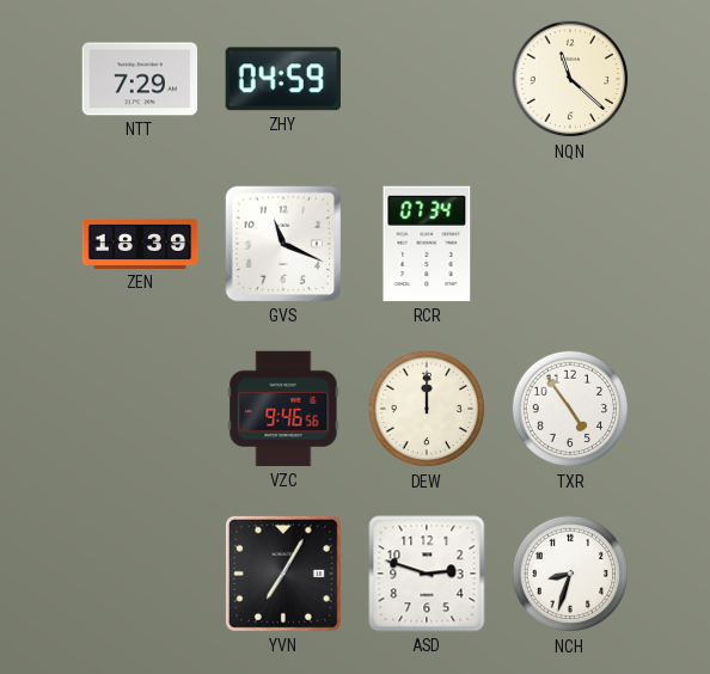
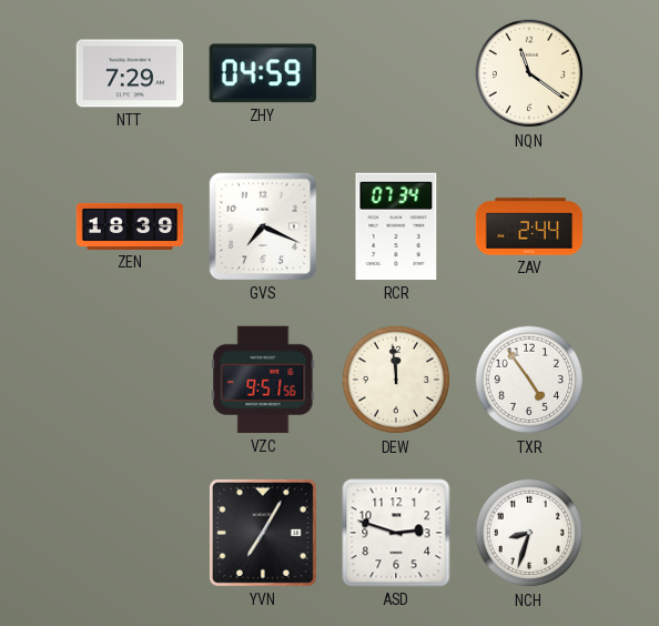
NQN: 11:22 -> 11:21 (529, 73)
GVS: 11:19 -> 7:19 (263, 226)
ZAV: none -> 2:44 (529, 226)
VZC: 9:46 -> 9:51 (263, 380)
DEW: 12:00 -> 11:59 (396, 380)
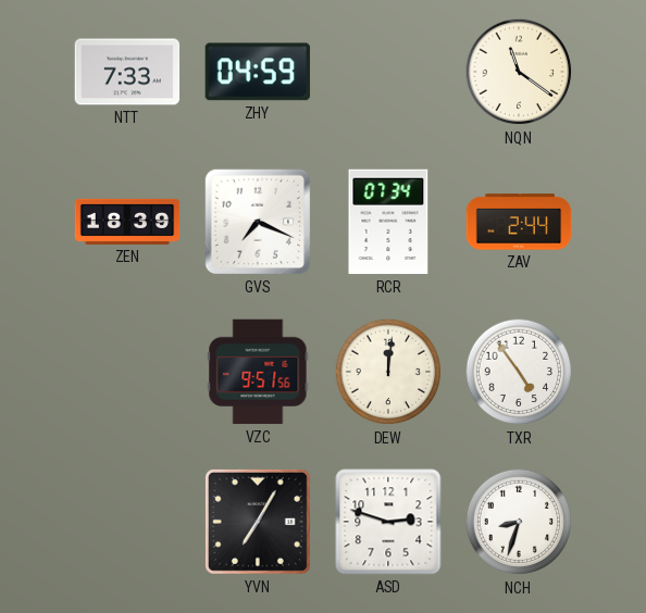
NTT: 7:29 -> 7:33 (127, 72)
DEW: 11:59 -> 12:01 (388, 372)
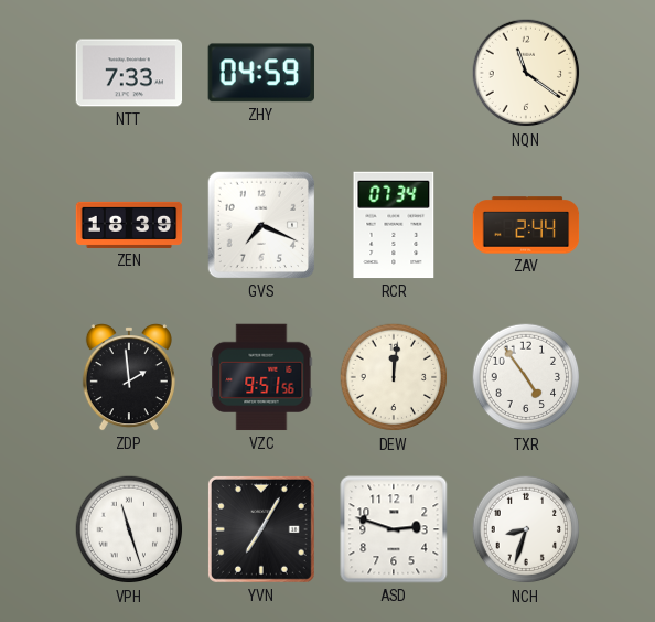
ZDP: none -> 1:59 (129, 377)
VPH: none -> 11:27 (129, 529)
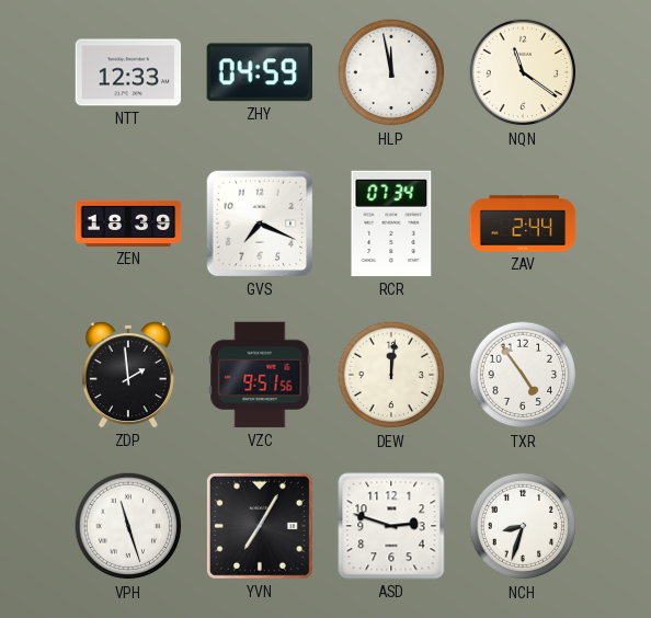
NTT: 7:33 -> 12:33 (128, 72)
HLP: none -> 11:58 (391, 72)
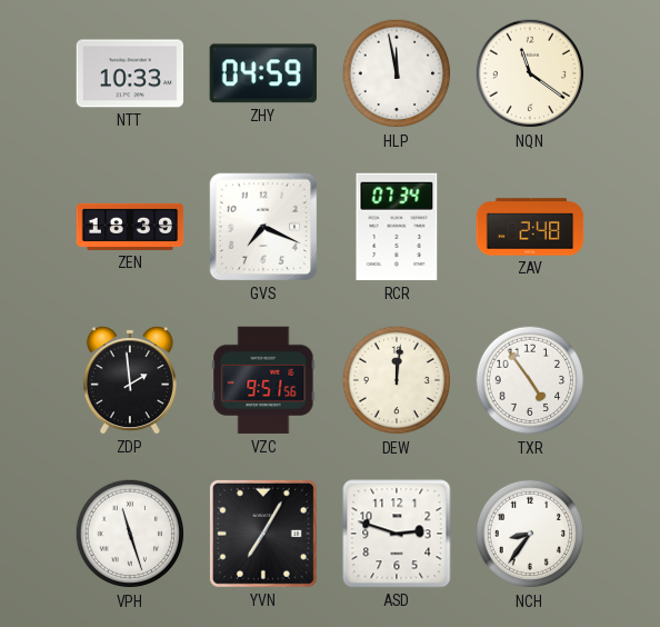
NTT: 12:33 -> 10:33 (130, 73)
ZAV: 2:44 -> 2:48 (530, 227)
NCH: 8:33 -> 8:36 (530, 534)
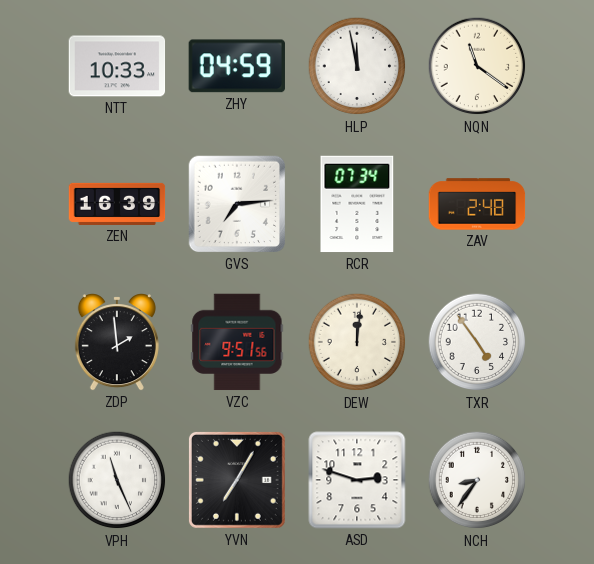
ZEN: 18:39 -> 16:39 (117, 204)
GVS: 7:19 -> 7:14 (237, 204)
VPH: 11:27 -> 11:26 (117, 480)
